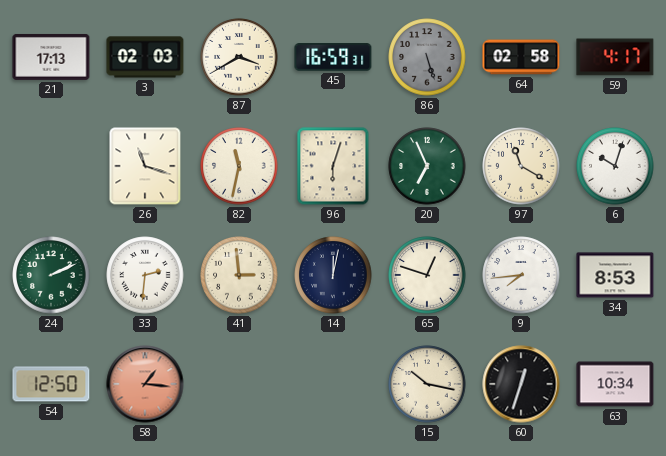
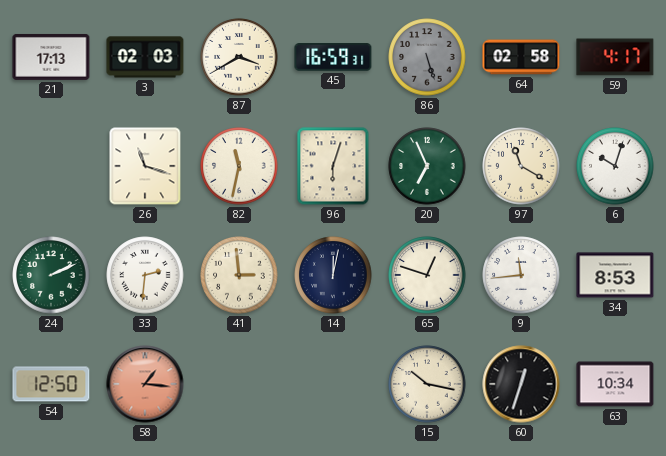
9: 7:44 -> 11:44 (521, 275)
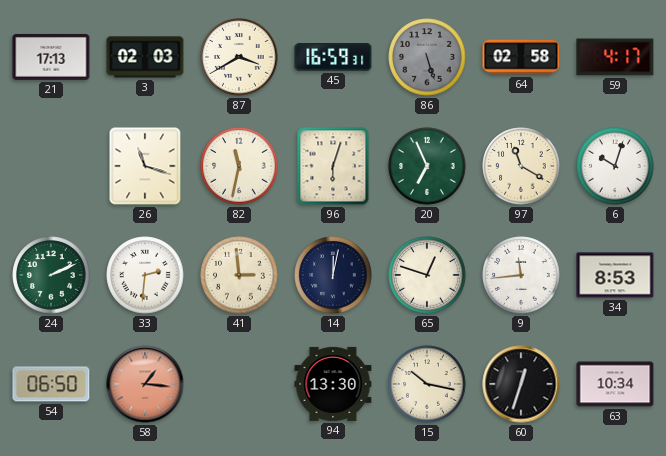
54: 12:50 -> 06:50 (51, 384)
94: none -> 13:30 (333, 384)
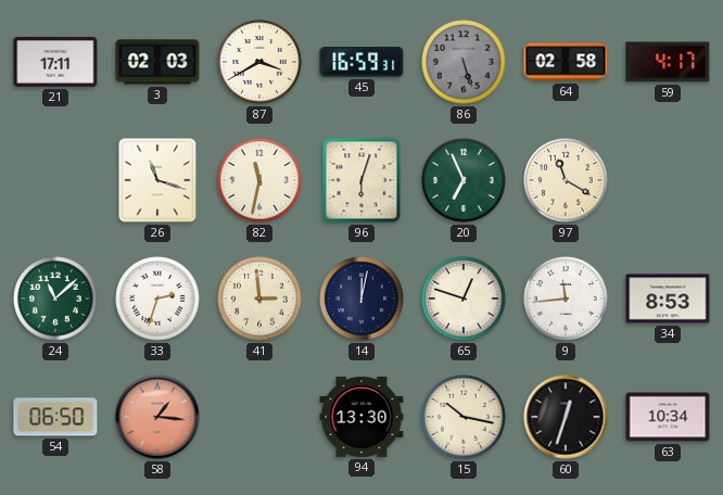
21: 17:13 -> 17:11 (55, 62)
6: 10:03 -> none (615, 166)
24: 2:11 -> 11:08 (55, 299)
33: 2:31 -> 2:33 (157, 299)
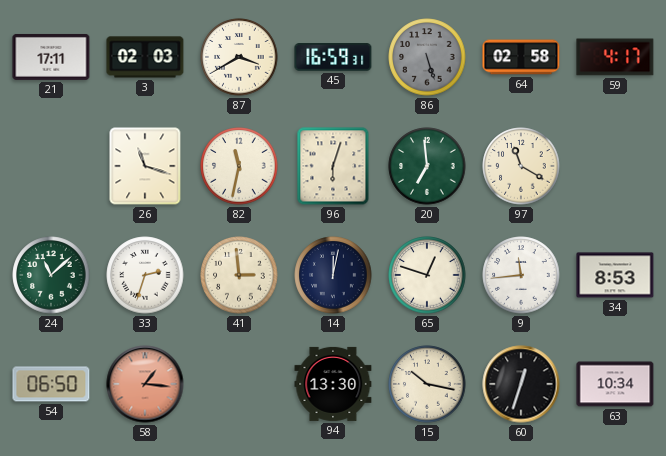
20: 6:56 -> 6:59 (427, 166)
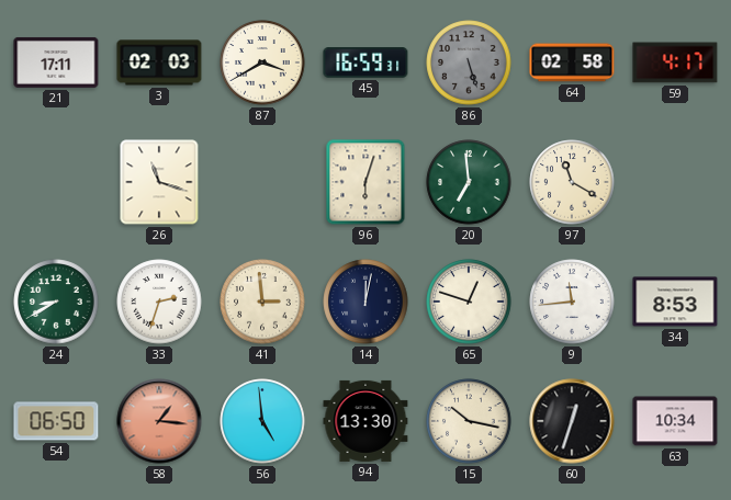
82: 11:32 -> none (239, 166)
24: 11:08 -> 8:40 (56, 302)
56: none -> 4:59 (262, 421)
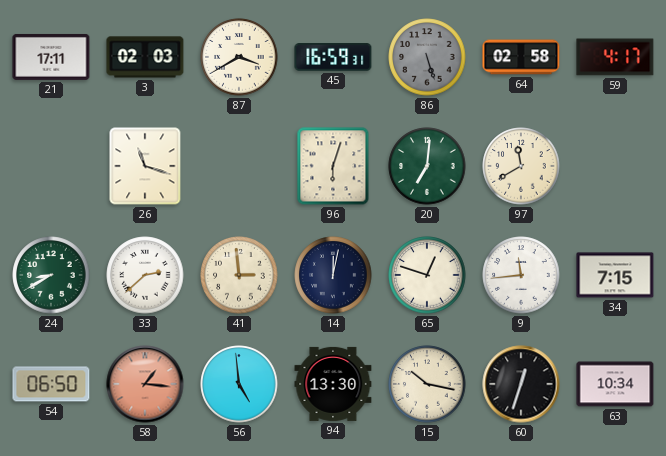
20: 6:59 -> 7:01 (427, 166)
97: 11:20 -> 11:40 (521, 166)
33: 2:33 -> 2:38 (145, 275)
34: 8:53 -> 7:15 (615, 275)
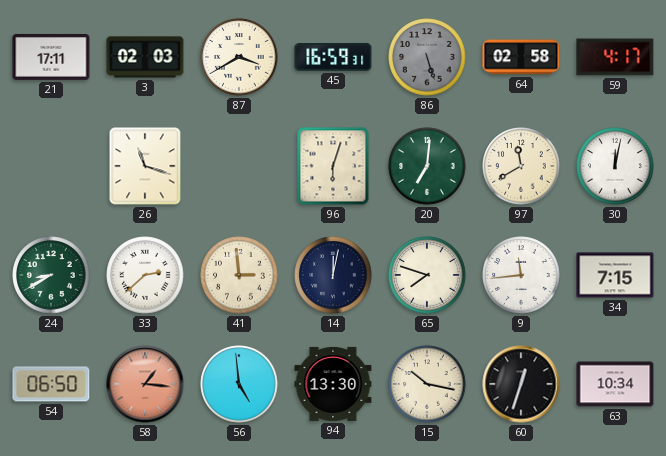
30: none -> 12:02 (615, 166)
65: 12:48 -> 7:48 (427, 275)
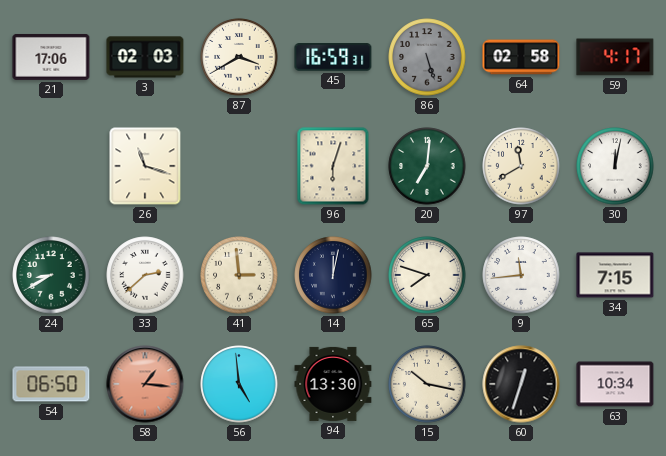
21: 17:11 -> 17:06 (51, 57)
